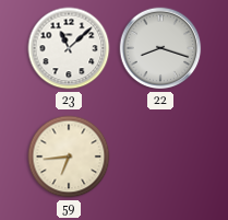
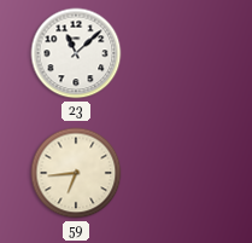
22: 8:18 -> none (160, 48)
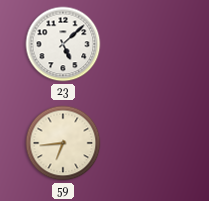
23: 11:08 -> 5:08 (63, 44)
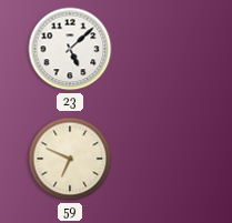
59: 6:44 -> 6:49 (70, 159)
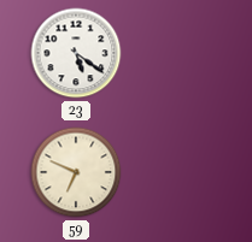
23: 5:08 -> 5:21 (76, 53)
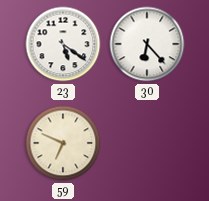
30: none -> 6:23 (147, 44)
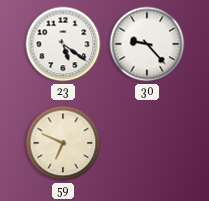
30: 6:23 -> 9:23 (147, 44)
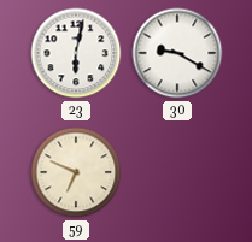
23: 5:21 -> 6:02 (76, 53)
30: 9:23 -> 9:20 (177, 53)
